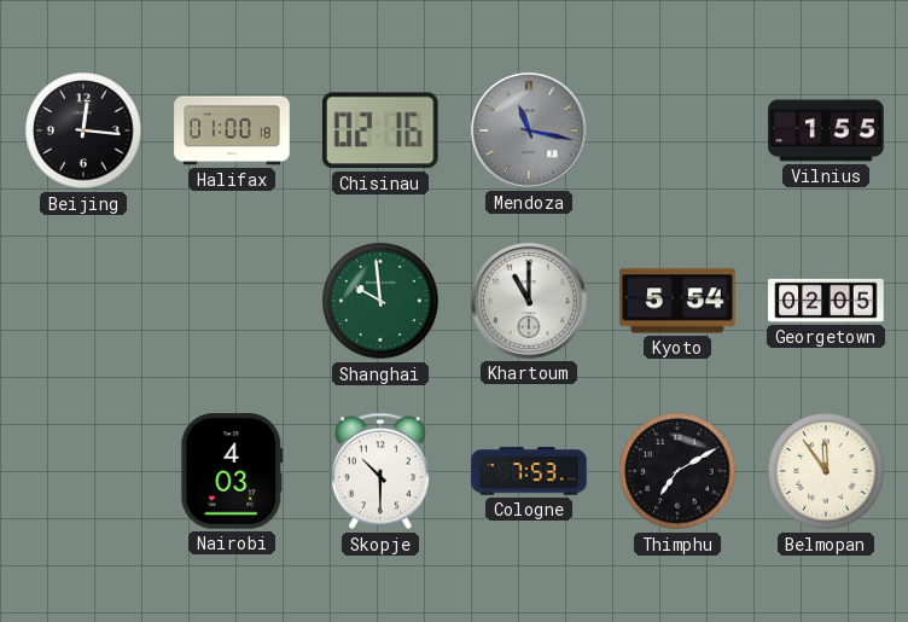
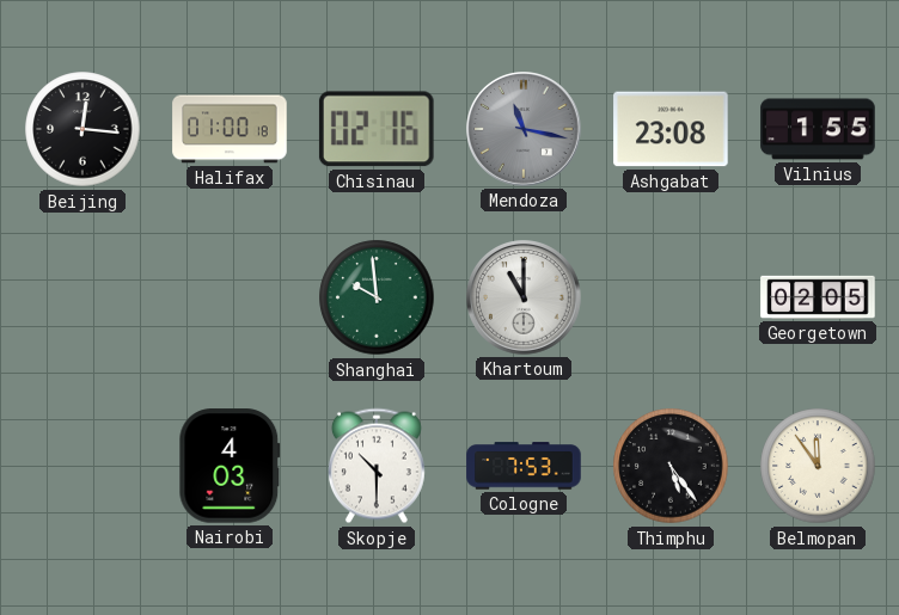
Ashgabat: none -> 23:08 (671, 129)
Kyoto: 5:54 -> none (677, 301)
Thimphu: 7:10 -> 5:24 (671, 466)
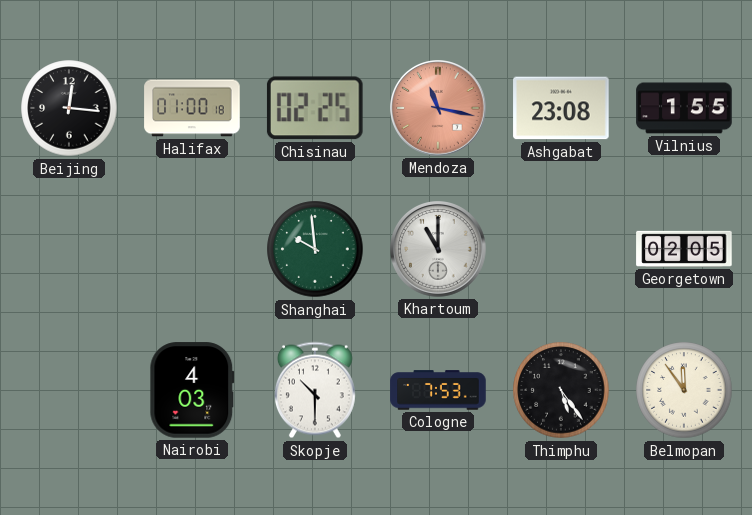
Chisinau: 02:16 -> 02:25 (315, 108)
Mendoza dial: grey -> salmon (439, 109)
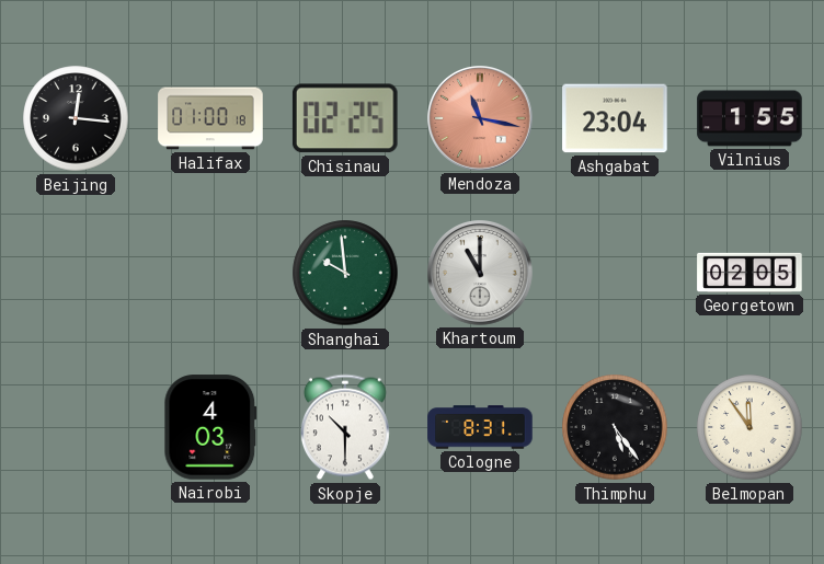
Ashgabat: 23:08 -> 23:04 (615, 118)
Cologne: 7:53 -> 8:31 (480, 427)
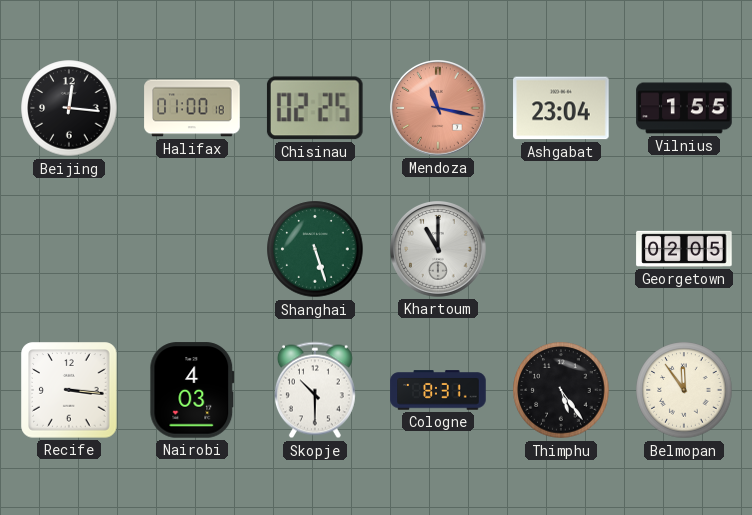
Shanghai: 9:59 -> 5:27 (315, 249)
Recife: none -> 3:16 (69, 390)
